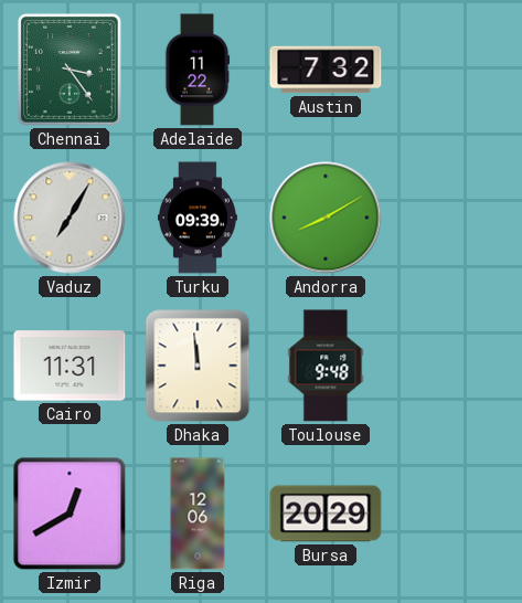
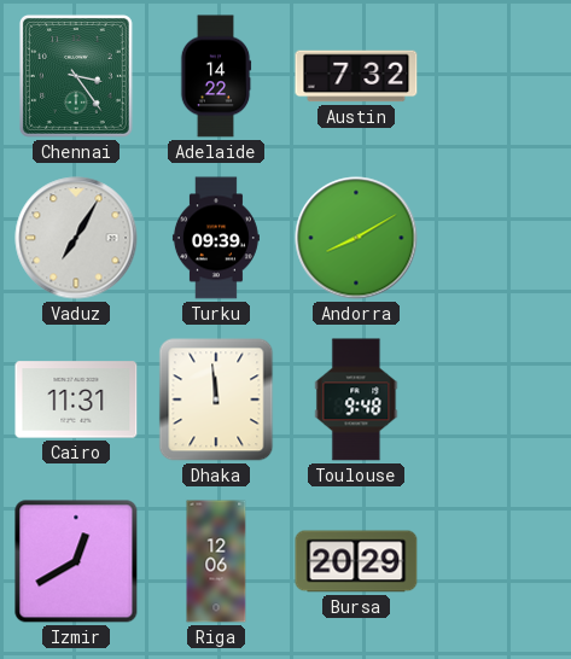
Adelaide: 11:22 -> 14:22 (216, 76)
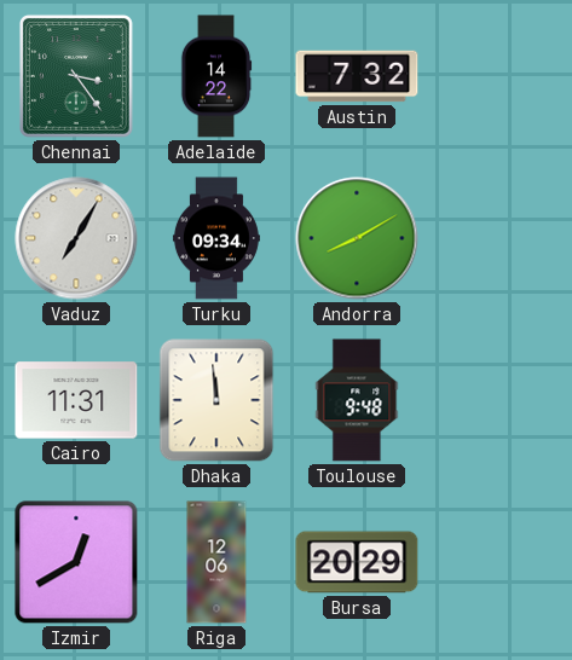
Turku: 09:39 -> 09:34 (216, 238)
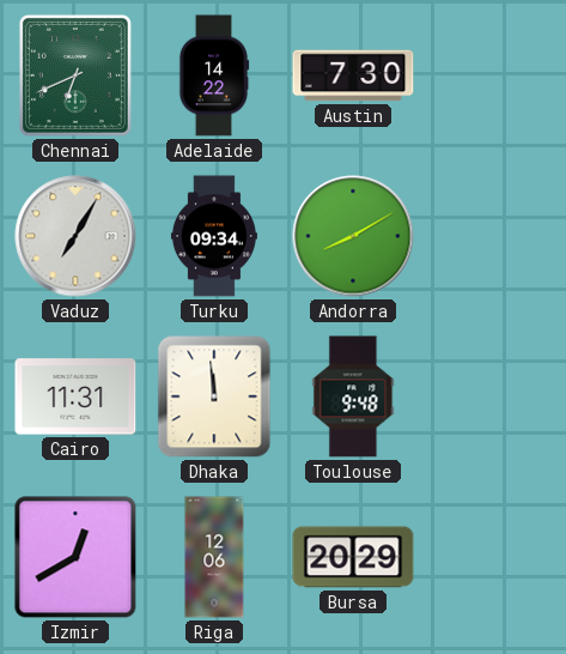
Chennai: 3:24 -> 6:41 (75, 75)
Austin: 7:32 -> 7:30 (353, 75)
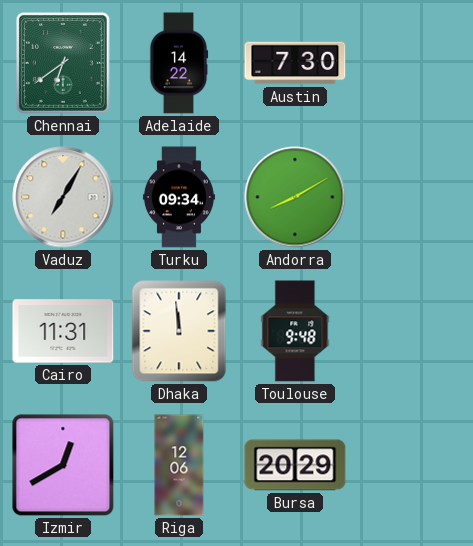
Chennai: 6:41 -> 6:39 (63, 63)
